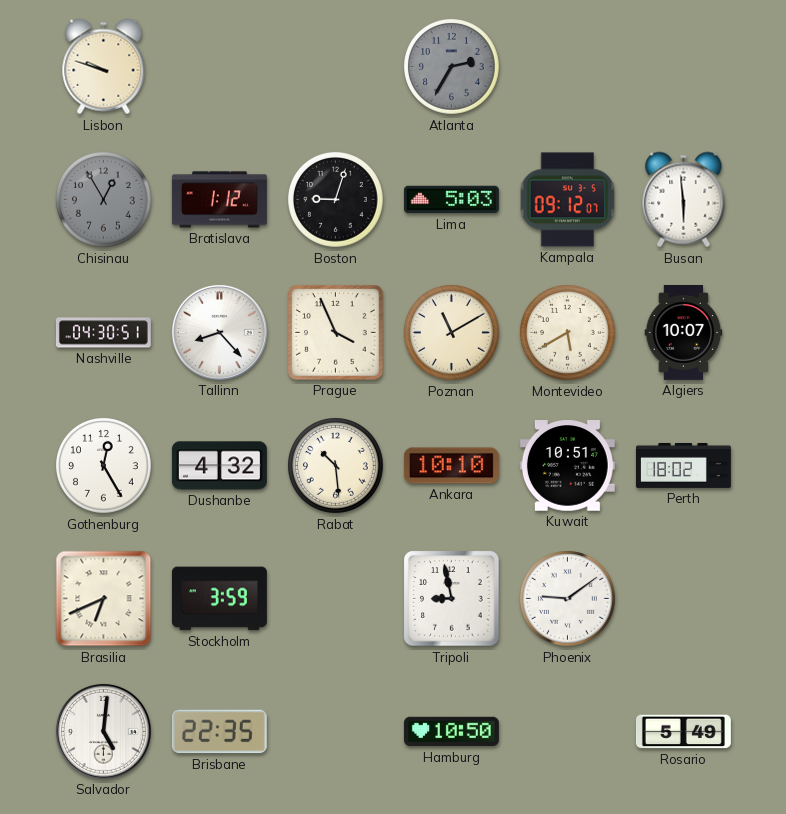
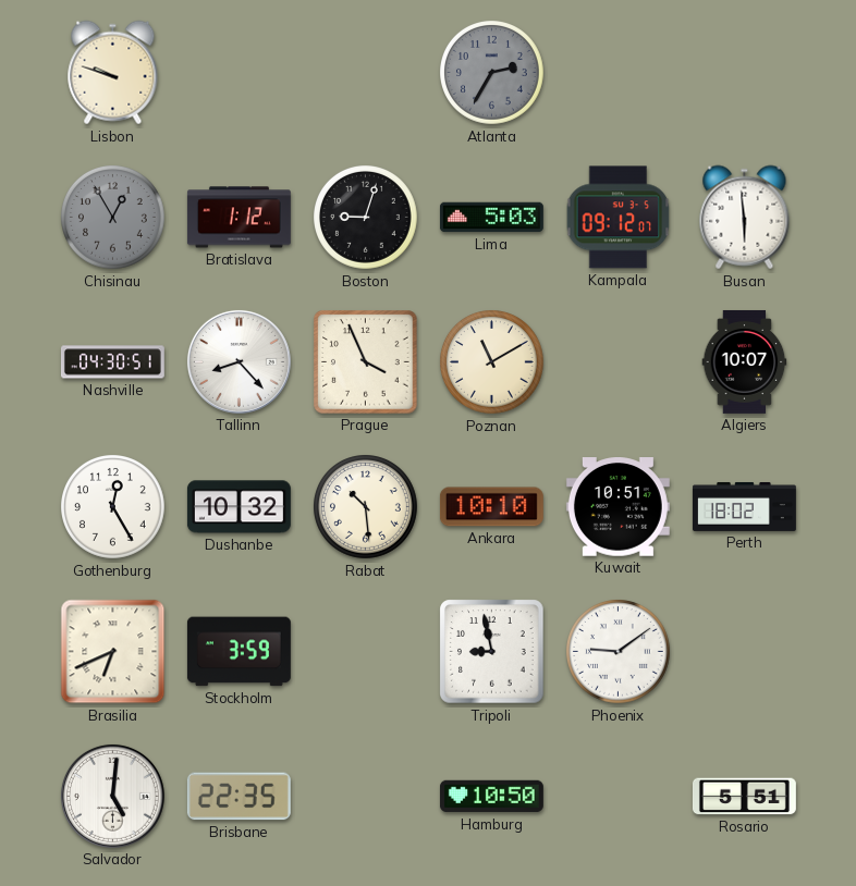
Montevideo: 5:40 -> none (568, 333)
Dushanbe: 4:32 -> 10:32 (239, 507)
Rosario: 5:49 -> 5:51 (744, 797)
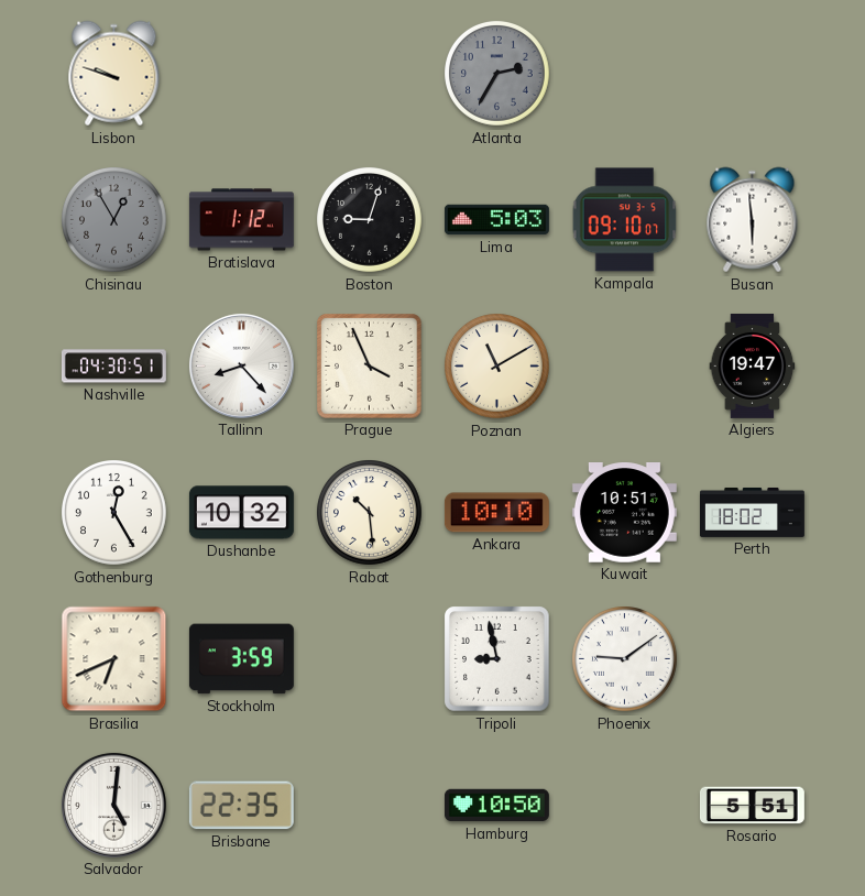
Kampala: 09:12 -> 09:10 (625, 220)
Algiers: 10:07 -> 19:47 (753, 365)
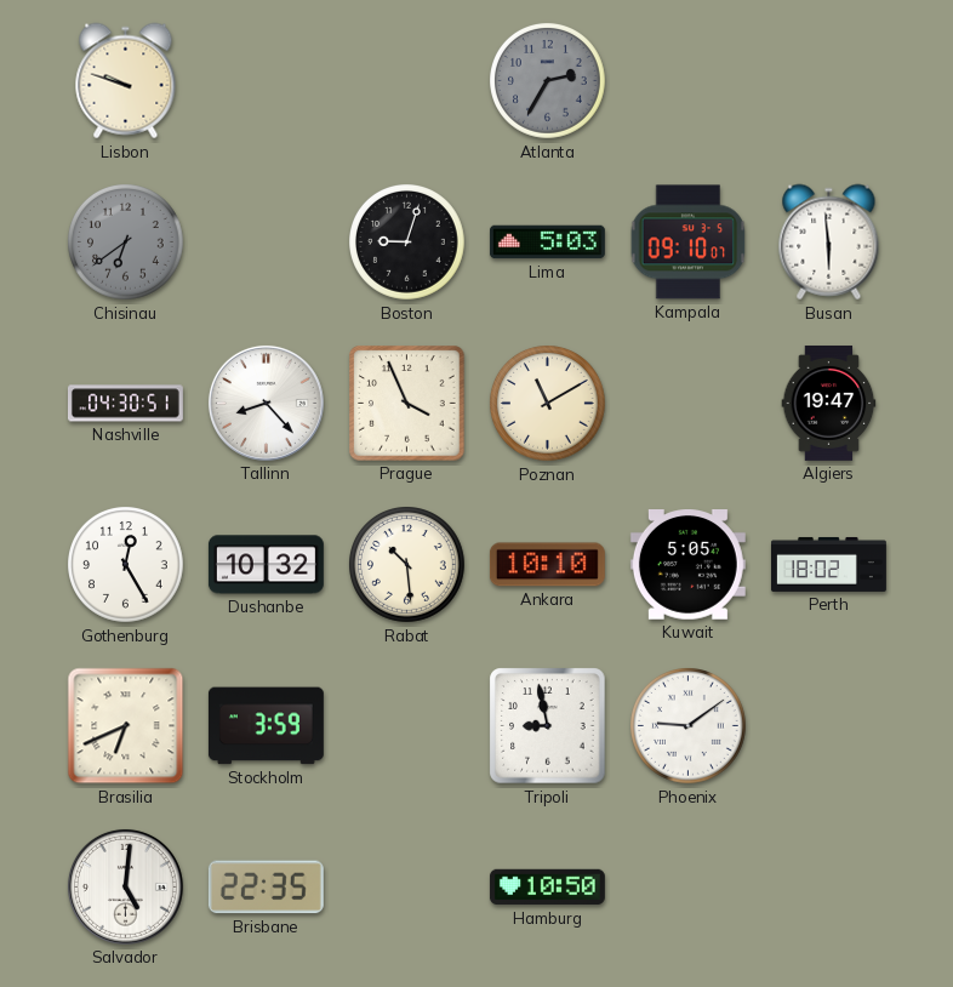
Chisinau: 12:55 -> 6:39 (126, 243)
Bratislava: 1:12 -> none (241, 220)
Kuwait: 10:51 -> 5:05 (687, 565)
Rosario: 5:51 -> none (752, 806)
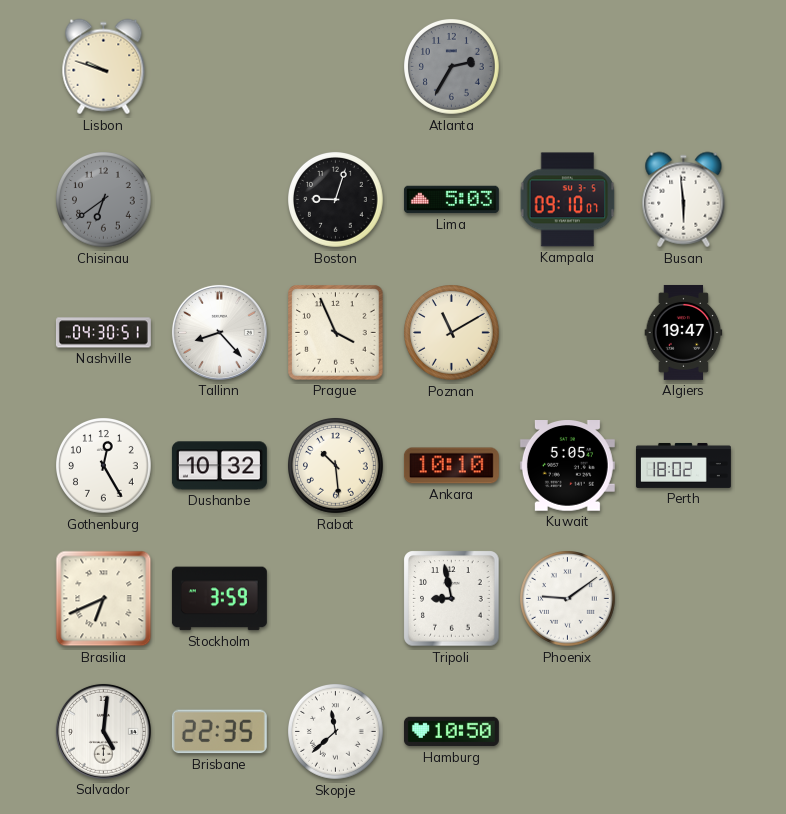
Skopje: none -> 11:38 (336, 732)
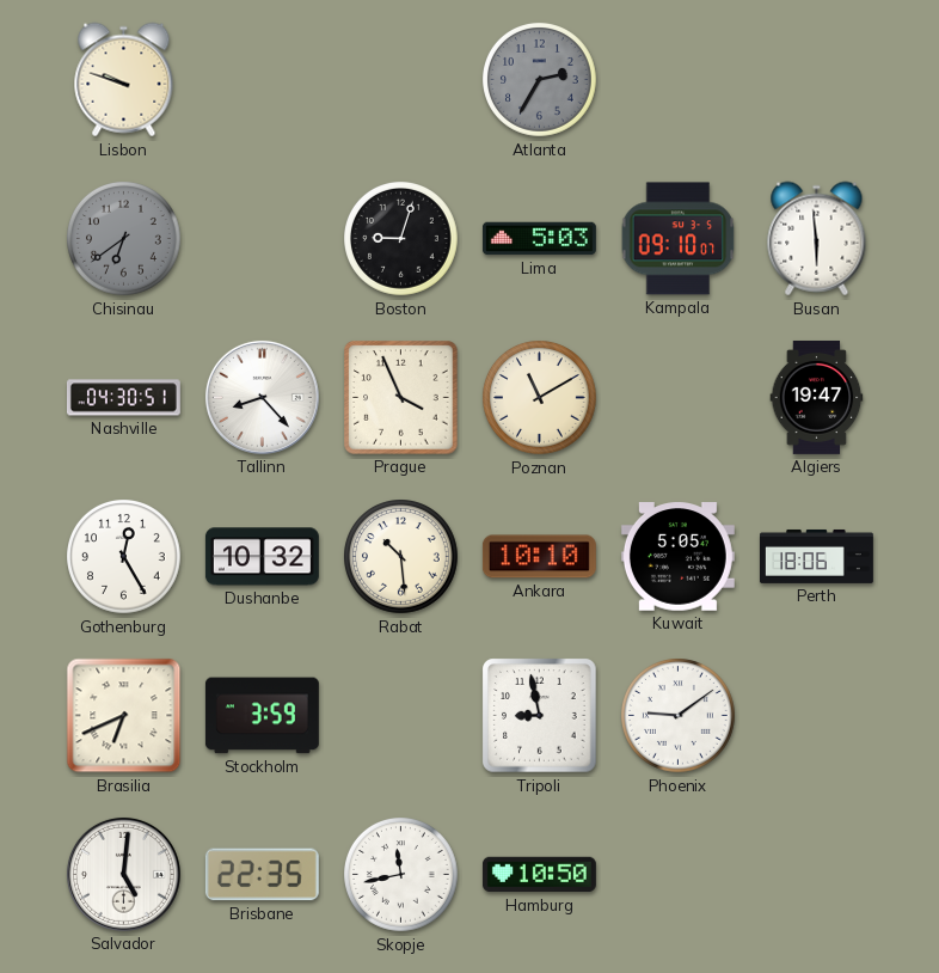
Perth: 18:02 -> 18:06 (816, 556)
Skopje: 11:38 -> 11:43 (401, 875)
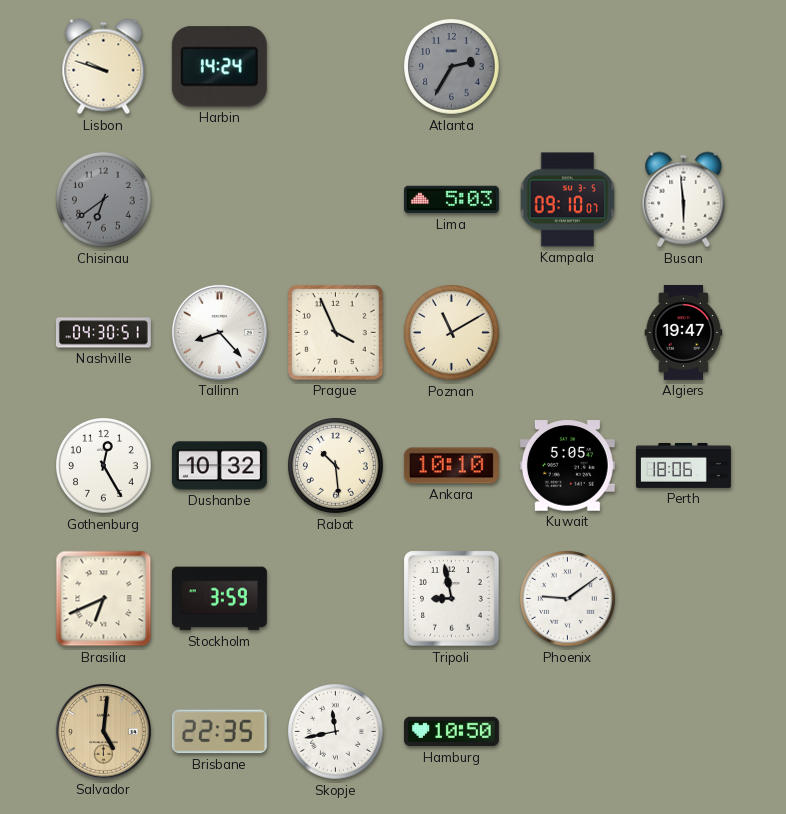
Harbin: none -> 14:24 (219, 67)
Boston: 9:03 -> none (401, 239)
Salvador dial: white -> champagne (103, 731)
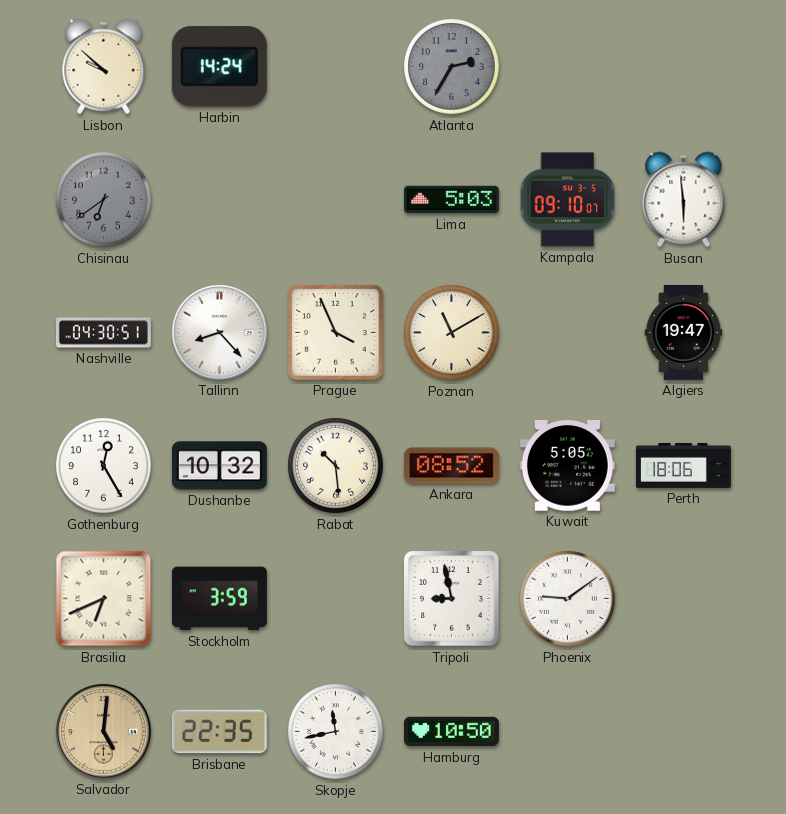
Lisbon: 9:48 -> 9:52 (104, 67)
Ankara: 10:10 -> 08:52 (451, 466)
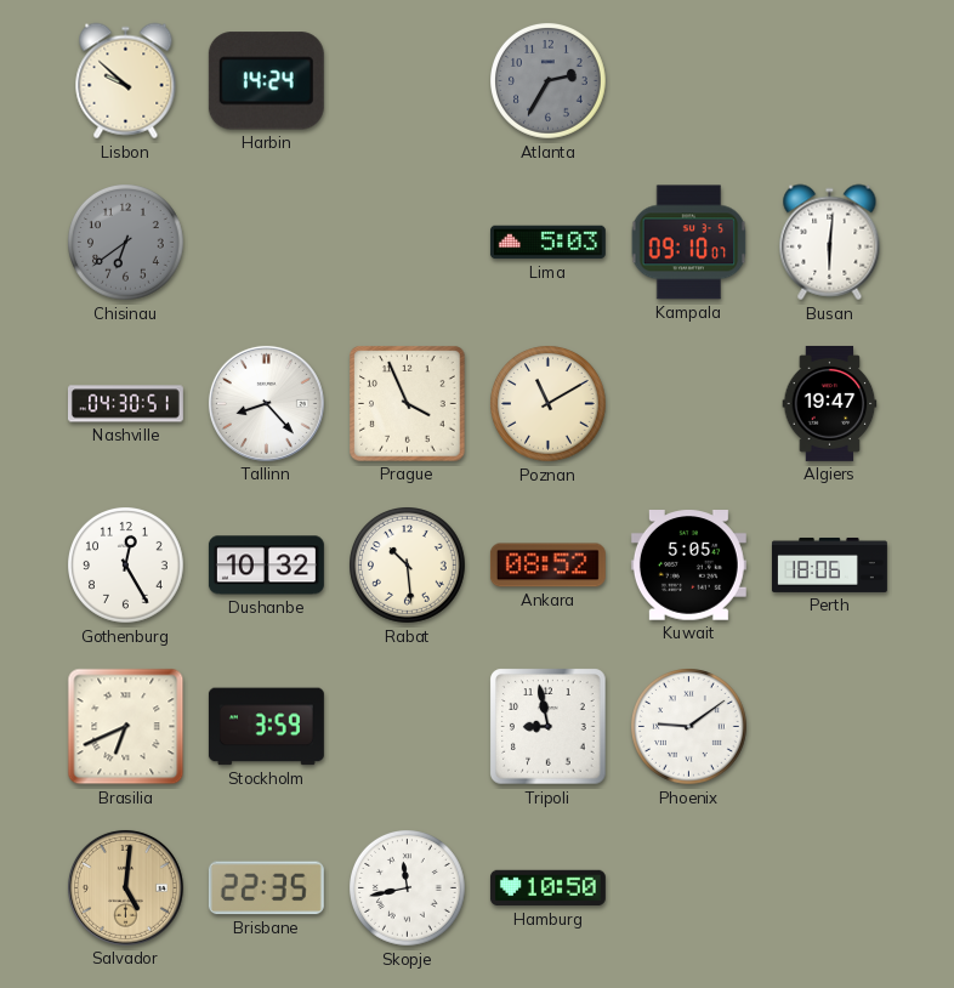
Busan: 5:59 -> 6:01 (830, 243)
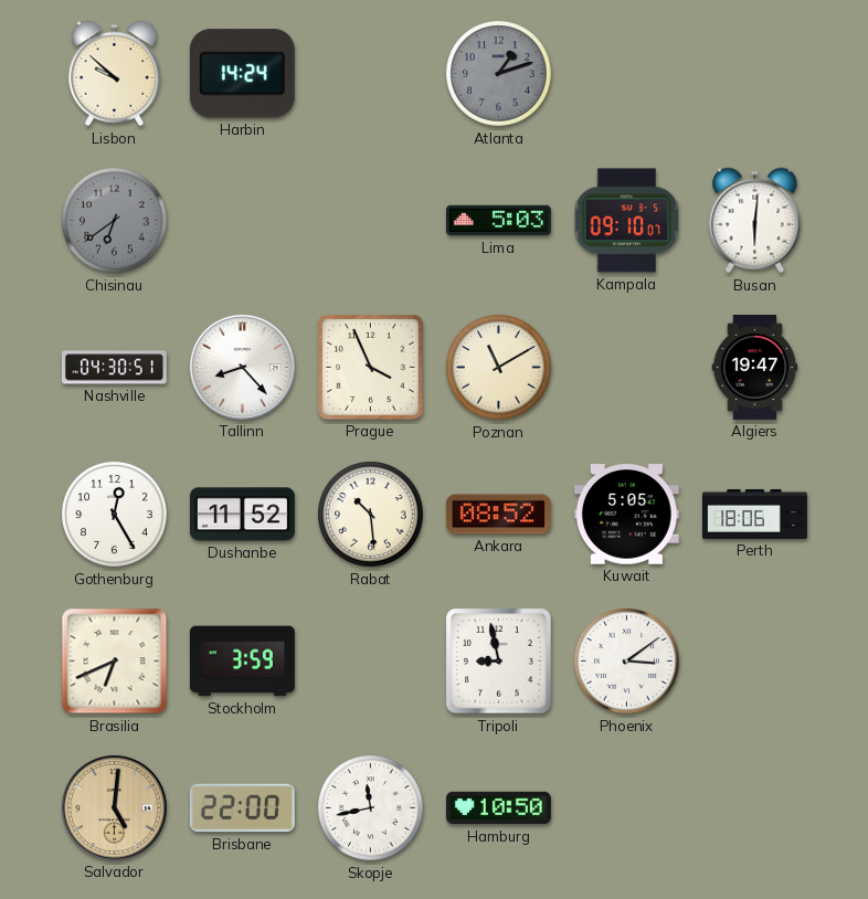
Atlanta: 2:35 -> 1:12 (499, 74)
Dushanbe: 10:32 -> 11:52 (242, 515)
Phoenix: 9:09 -> 3:09 (627, 662)
Brisbane: 22:35 -> 22:00 (242, 808)
